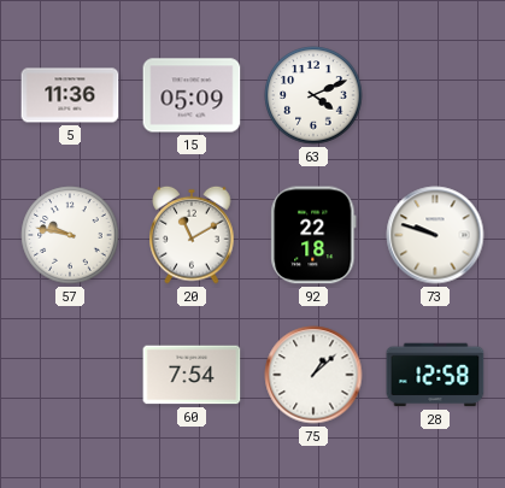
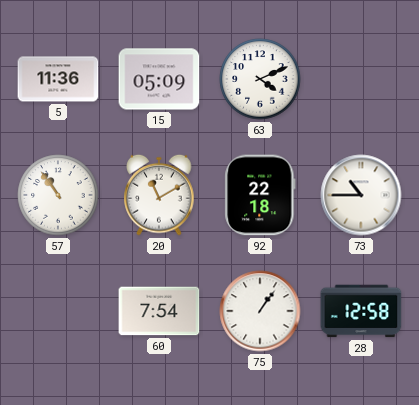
57: 9:47 -> 10:54 (58, 195)
73: 9:48 -> 10:45 (361, 195)
75: 1:08 -> 1:06 (260, 311)
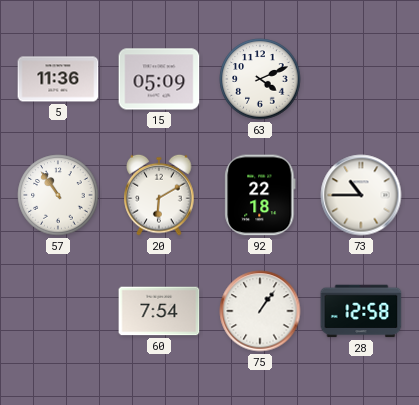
20: 11:10 -> 6:10 (159, 195)
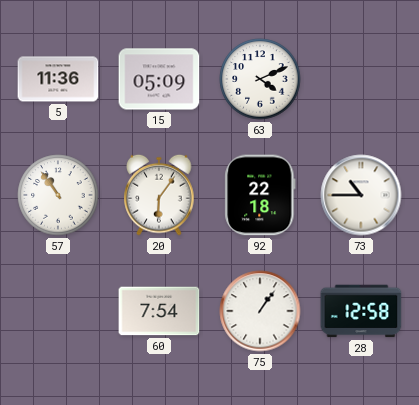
20: 6:10 -> 6:06 (159, 195)
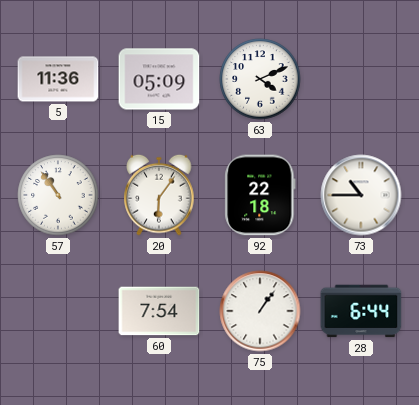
28: 12:58 -> 6:44 (361, 311)
